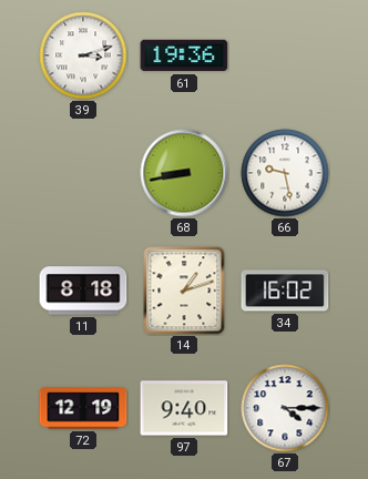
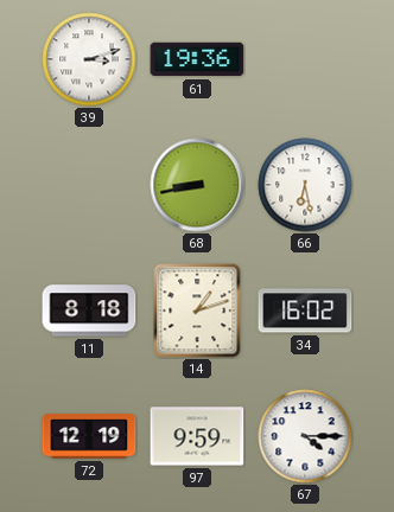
66: 9:28 -> 6:28 (305, 185)
97: 9:40 -> 9:59 (197, 436)
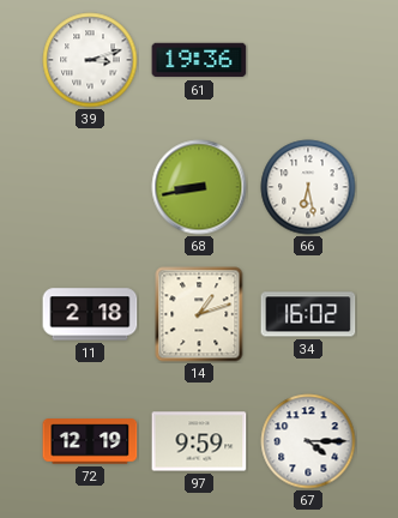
11: 8:18 -> 2:18 (90, 314)
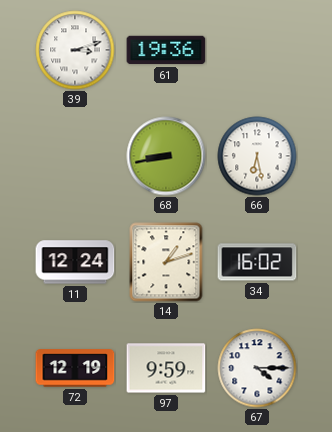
11: 2:18 -> 12:24 (75, 262)
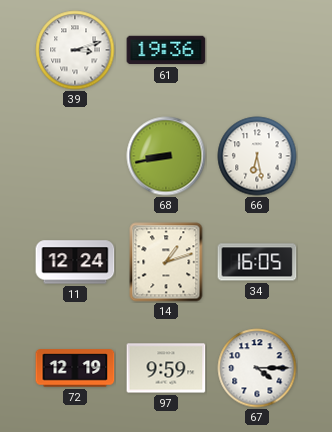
34: 16:02 -> 16:05 (257, 262)
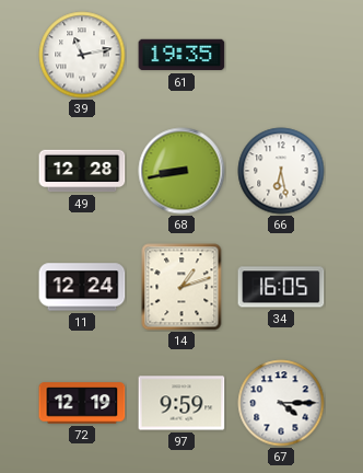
39: 3:12 -> 11:13 (82, 55)
61: 19:36 -> 19:35 (181, 55)
49: none -> 12:28 (82, 171)
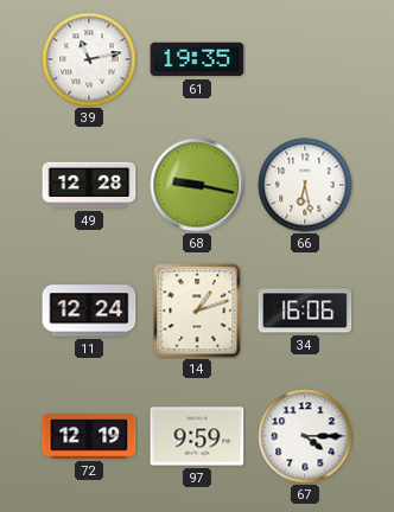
68: 8:43 -> 9:17 (197, 185)
34: 16:05 -> 16:06 (305, 311)
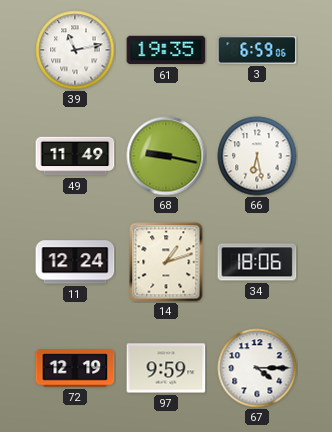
3: none -> 6:59 (257, 50)
49: 12:28 -> 11:49 (75, 156)
34: 16:06 -> 18:06 (257, 262)
